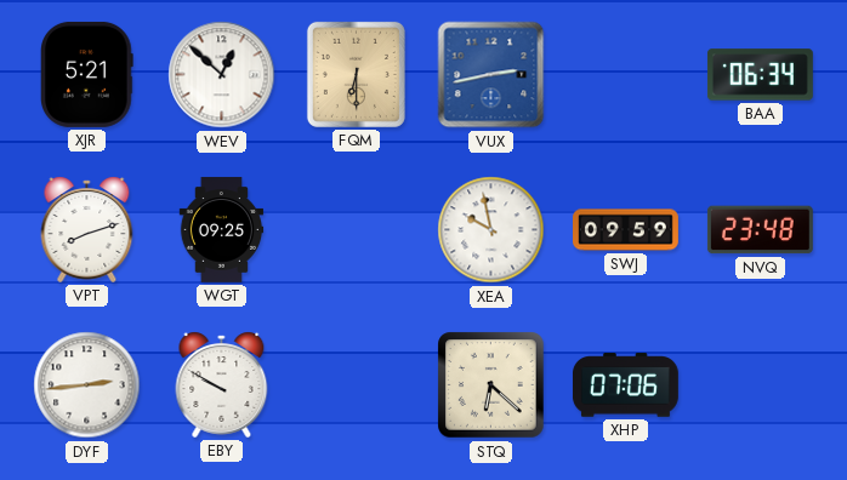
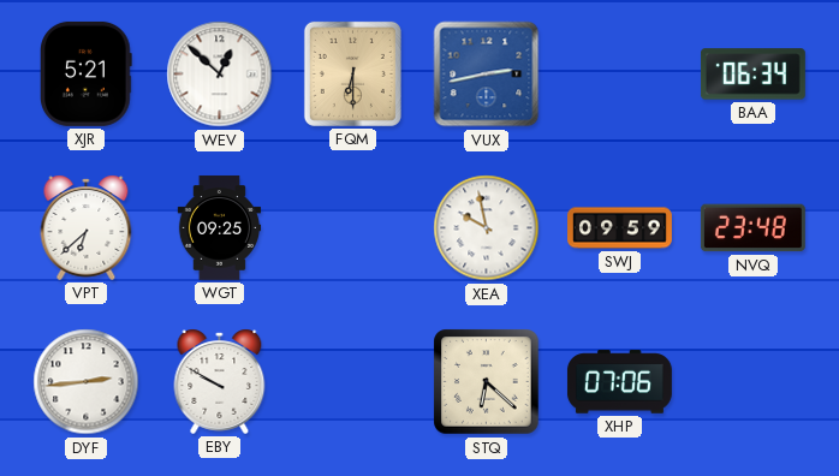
VPT: 8:12 -> 6:38 (87, 227)
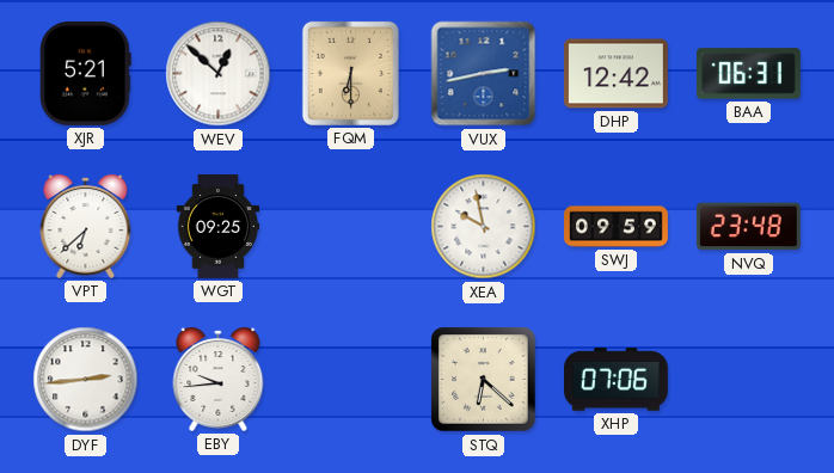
DHP: none -> 12:42 (615, 74)
BAA: 06:34 -> 06:31 (748, 74)
EBY: 9:50 -> 9:44 (219, 379)
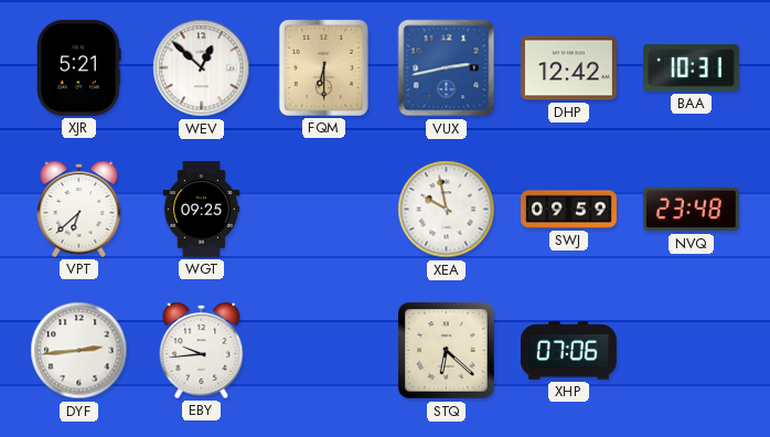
BAA: 06:31 -> 10:31 (691, 68)
